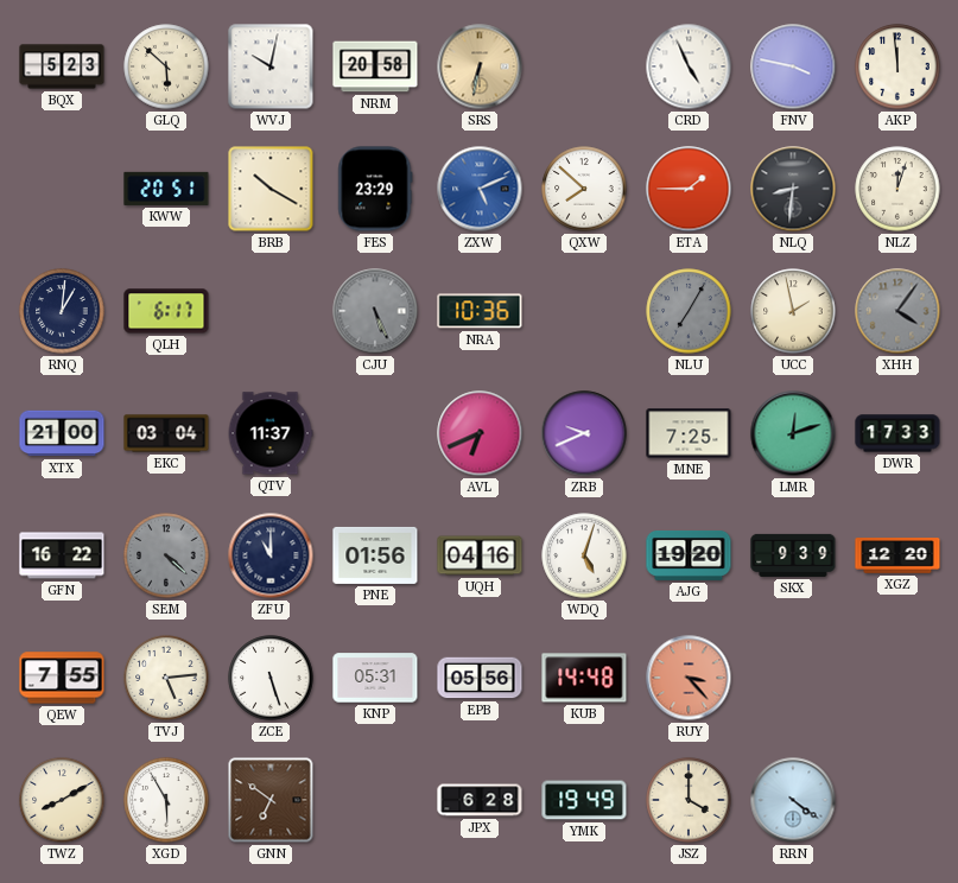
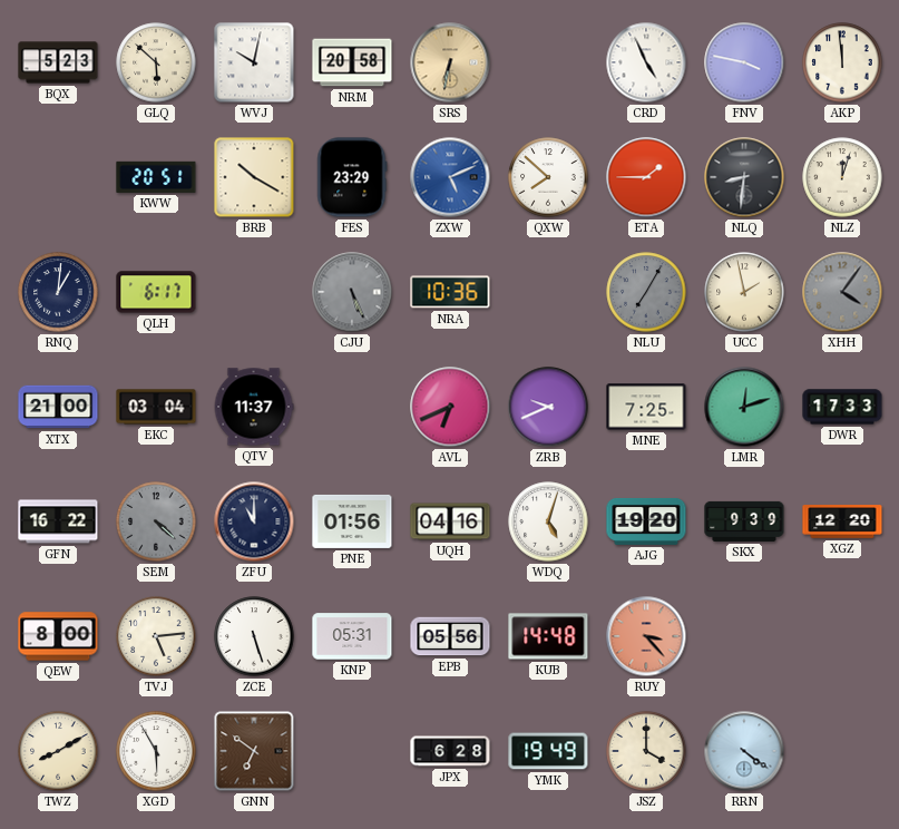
QEW: 7:55 -> 8:00 (58, 636)
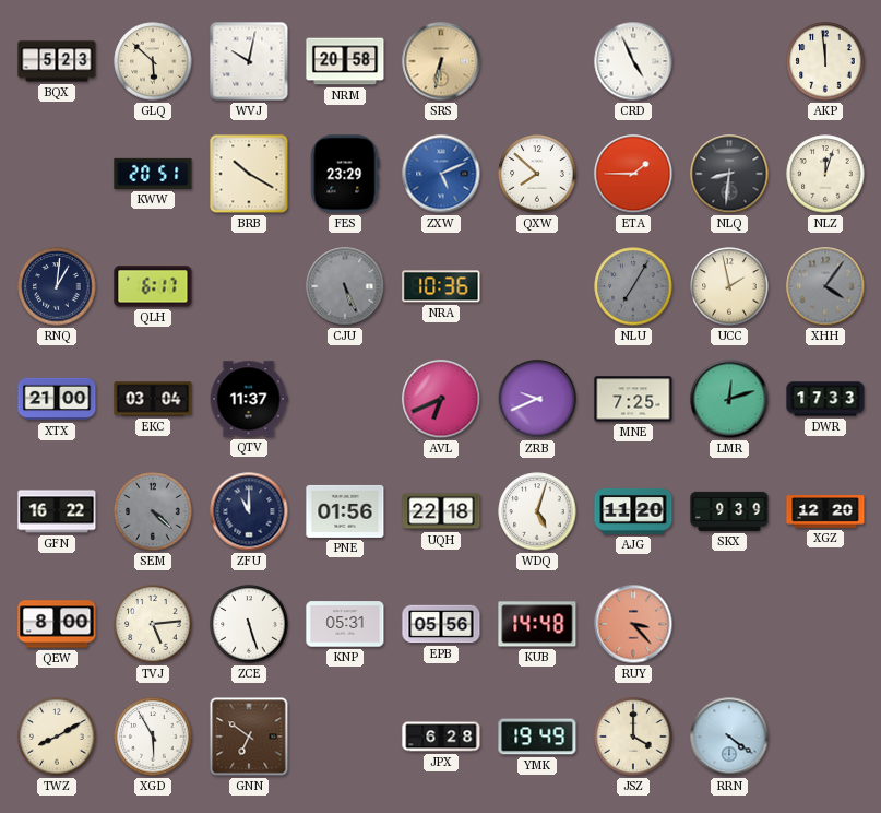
FNV: 3:47 -> none (744, 62)
UQH: 04:16 -> 22:18 (441, 511)
AJG: 19:20 -> 11:20 (633, 512)
